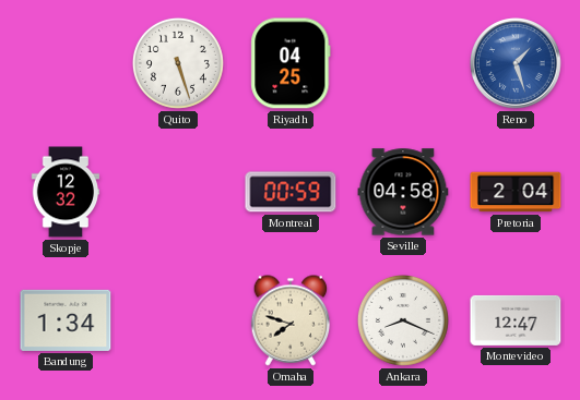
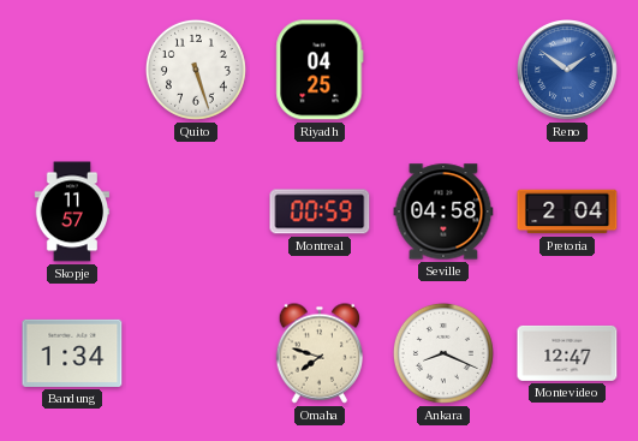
Reno: 1:27 -> 1:51 (568, 71)
Skopje: 12:32 -> 11:57 (72, 211)
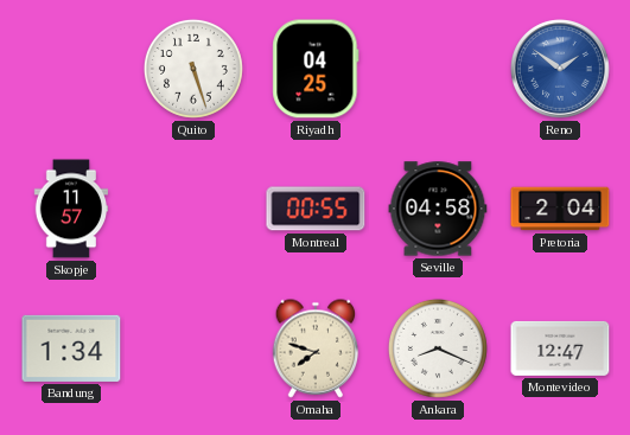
Montreal: 00:59 -> 00:55 (316, 209)
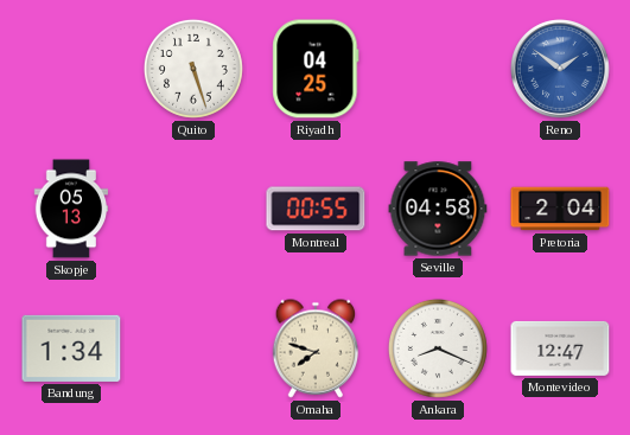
Skopje: 11:57 -> 05:13 (71, 209)
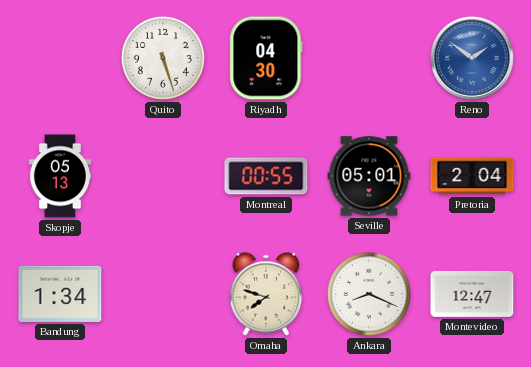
Riyadh: 04:25 -> 04:30 (266, 58)
Seville: 04:58 -> 05:01 (369, 176)
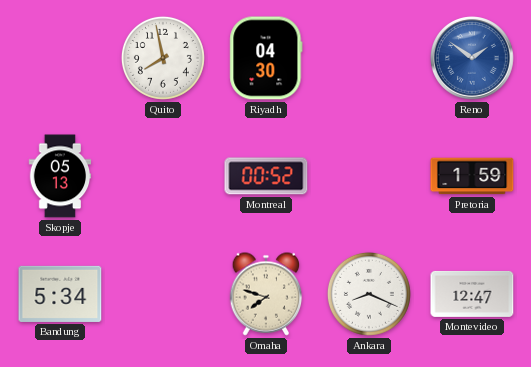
Quito: 5:27 -> 7:58 (163, 58)
Montreal: 00:55 -> 00:52 (266, 176)
Seville: 05:01 -> none (369, 176)
Pretoria: 2:04 -> 1:59 (472, 176)
Bandung: 1:34 -> 5:34 (60, 294)
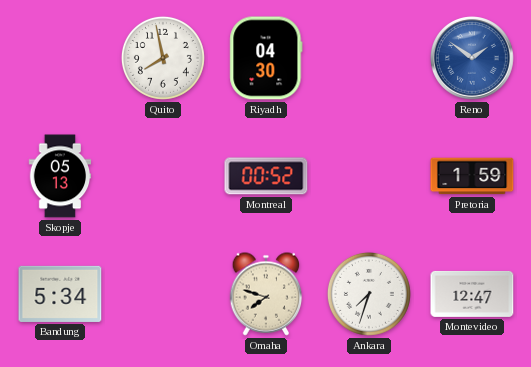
Ankara: 8:19 -> 7:33 (369, 294)
